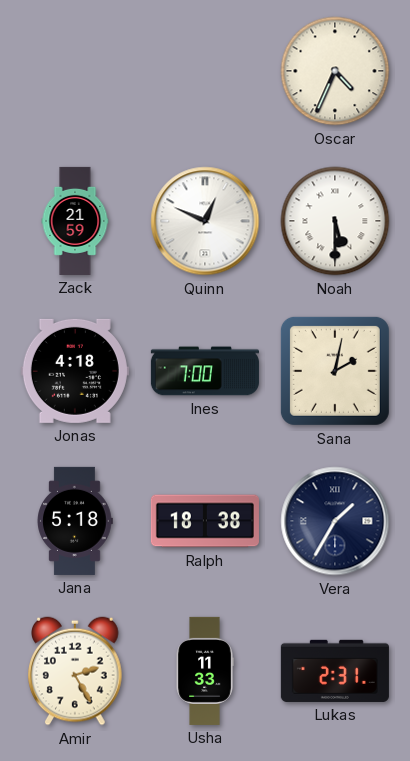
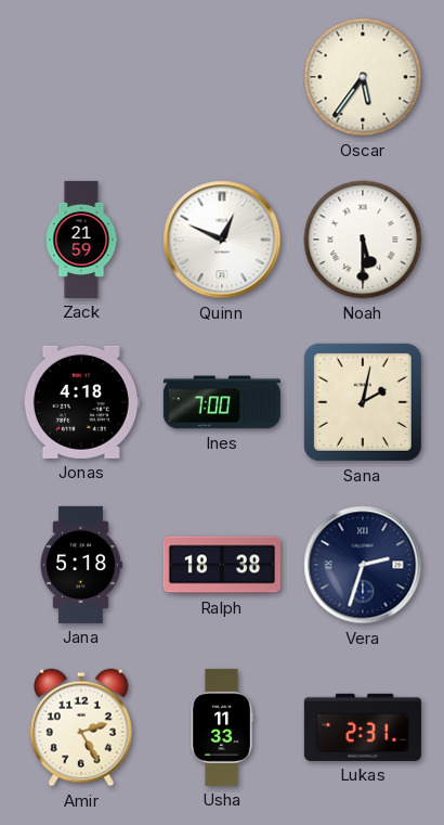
Oscar: 4:34 -> 5:36 (363, 77)
Vera: 1:35 -> 2:33 (363, 565)
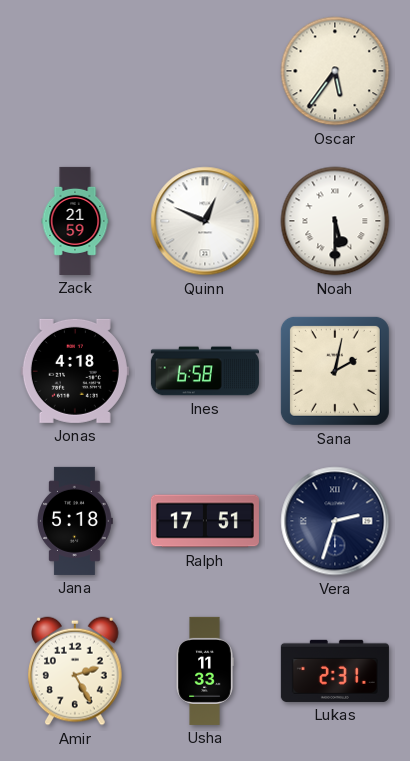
Ines: 7:00 -> 6:58 (205, 371)
Ralph: 18:38 -> 17:51 (205, 521)
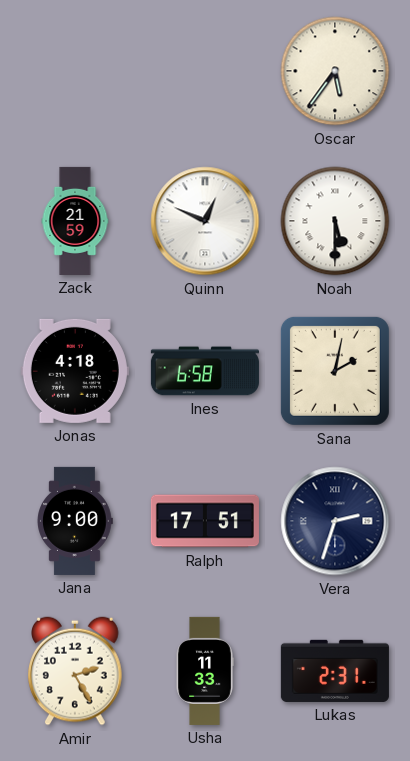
Jana: 5:18 -> 9:00 (75, 521)
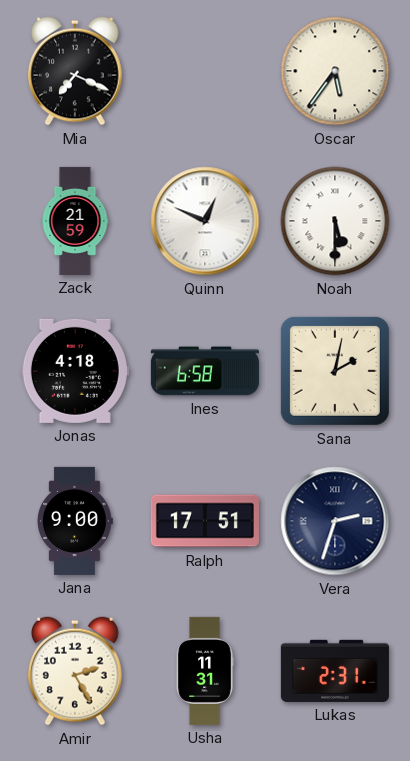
Mia: none -> 7:19 (75, 71)
Usha: 11:33 -> 11:31 (205, 671)
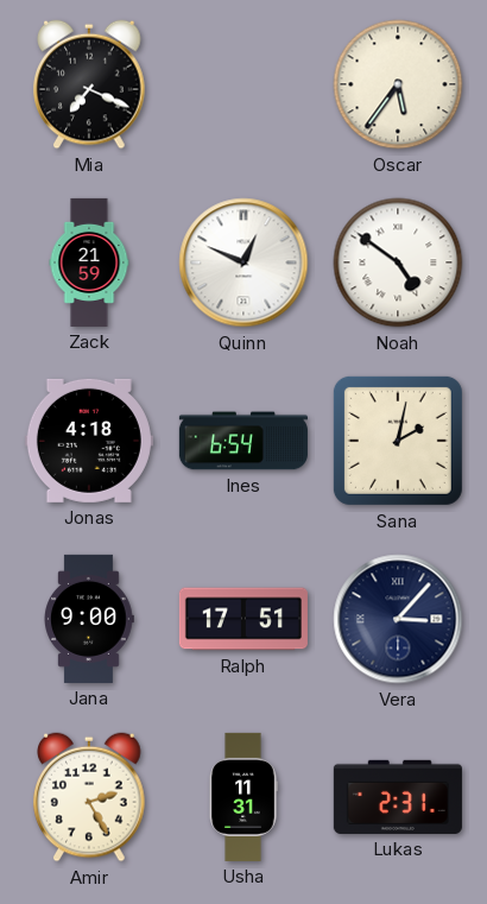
Noah: 5:30 -> 4:51 (398, 263)
Ines: 6:58 -> 6:54 (243, 441)
Vera: 2:33 -> 3:07 (398, 619)
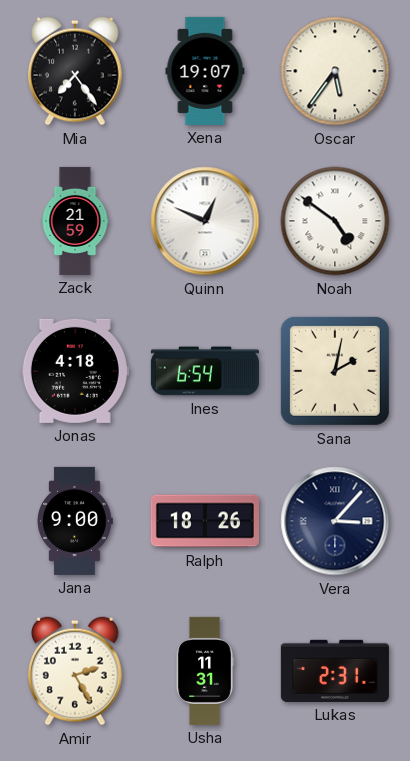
Mia: 7:19 -> 7:24 (75, 71)
Xena: none -> 19:07 (205, 71)
Ralph: 17:51 -> 18:26 (205, 521)
